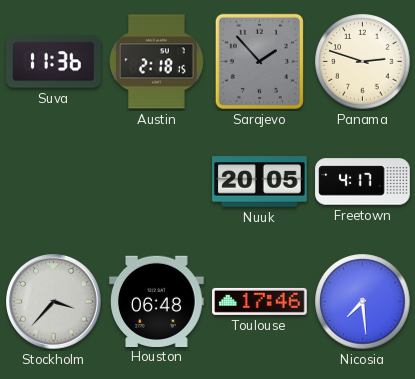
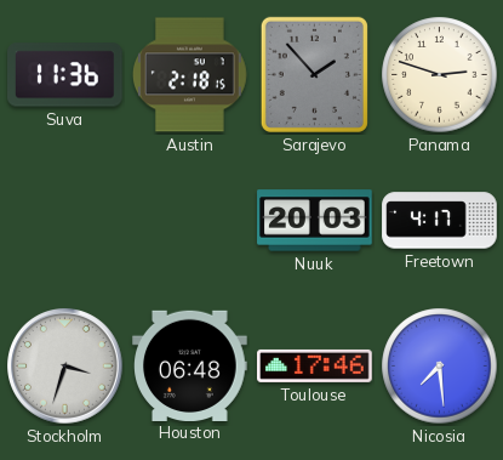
Nuuk: 20:05 -> 20:03 (315, 221)
Stockholm: 3:37 -> 3:33 (65, 367)
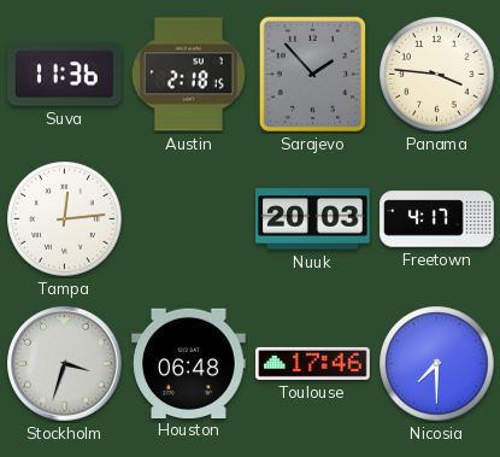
Panama: 2:48 -> 3:46 (437, 75)
Tampa: none -> 12:14 (65, 219)
Nicosia: 7:29 -> 7:30 (437, 364)
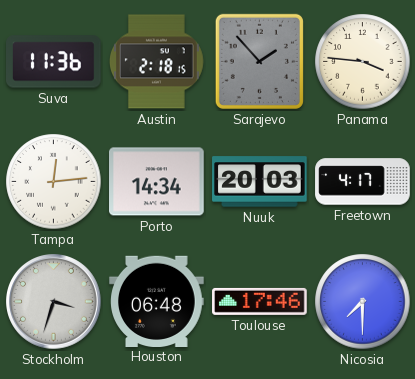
Porto: none -> 14:34 (157, 182)
